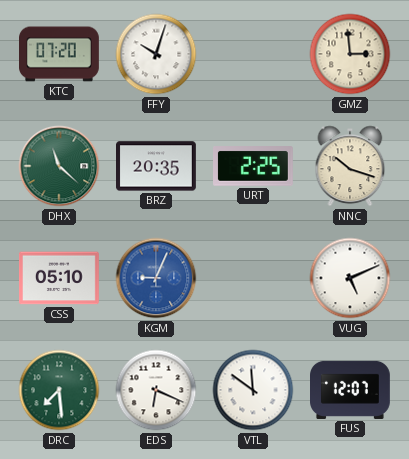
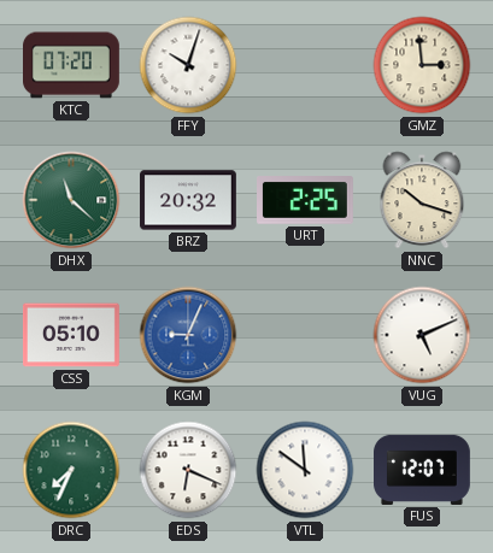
BRZ: 20:35 -> 20:32 (189, 200)
DRC: 7:29 -> 7:34 (71, 470)
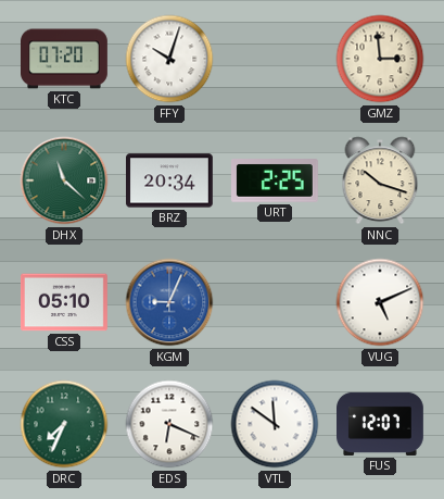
BRZ: 20:32 -> 20:34 (170, 180)
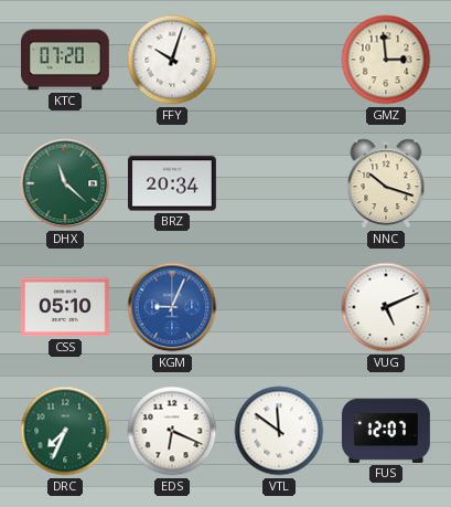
URT: 2:25 -> none (276, 180)
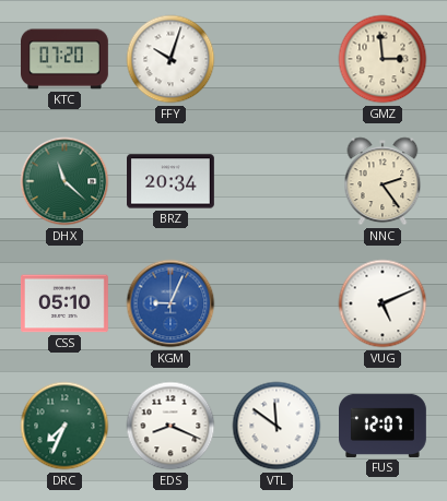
NNC: 10:18 -> 2:24 (383, 181)
EDS: 6:19 -> 8:19 (170, 426)
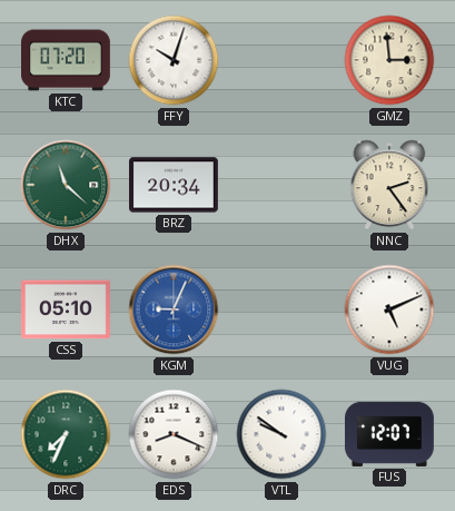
VTL: 11:51 -> 9:51 (281, 434)
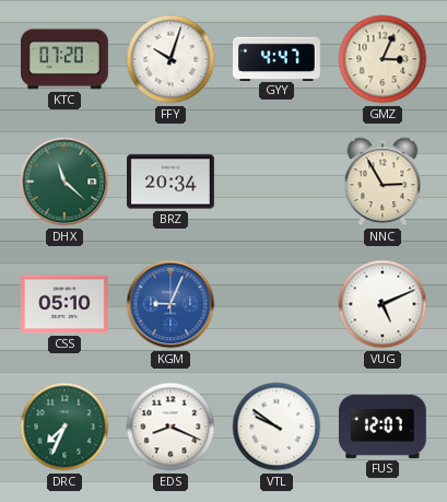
GYY: none -> 4:47 (278, 58)
GMZ: 2:59 -> 3:04 (383, 59)
NNC: 2:24 -> 2:55 (383, 182)
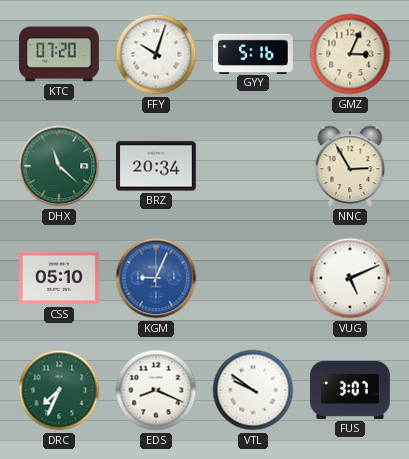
GYY: 4:47 -> 5:16 (254, 53)
FUS: 12:07 -> 3:07 (351, 390)
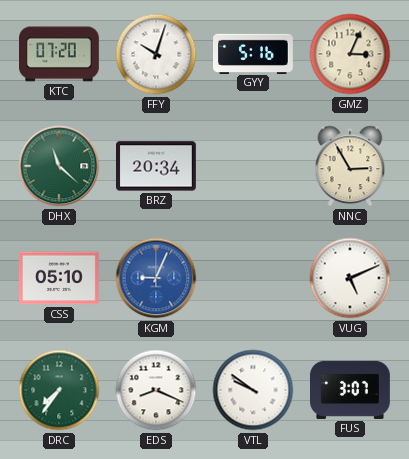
DRC: 7:34 -> 7:36 (59, 390)
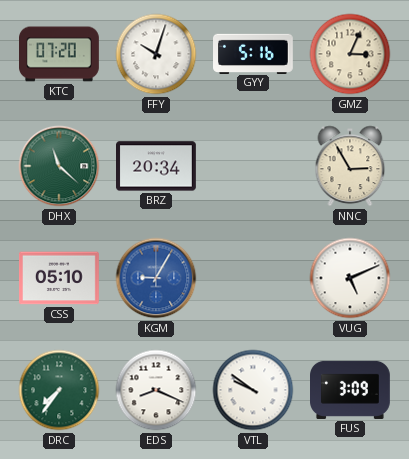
KGM: 9:04 -> 9:05 (156, 278)
FUS: 3:07 -> 3:09 (351, 390)
